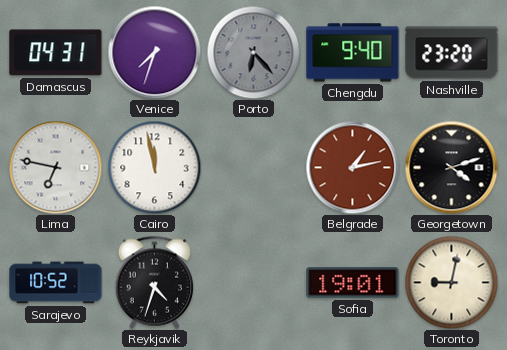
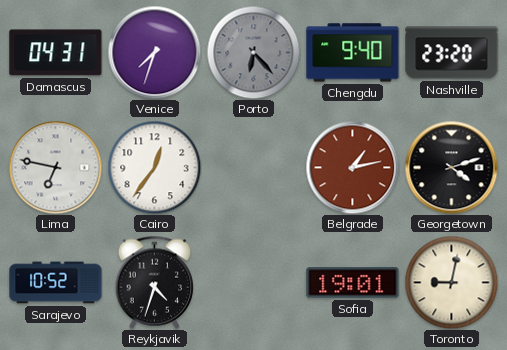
Cairo: 11:58 -> 12:36 (154, 167)
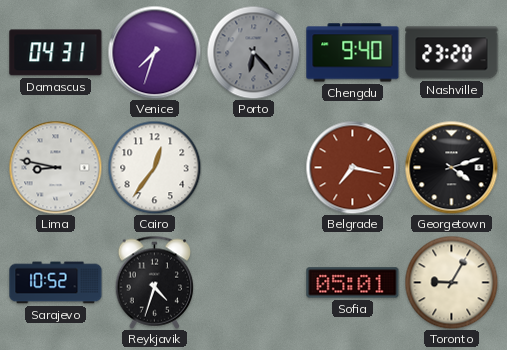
Lima: 6:47 -> 8:47 (55, 167)
Belgrade: 1:13 -> 7:17 (352, 167)
Sofia: 19:01 -> 05:01 (353, 283)
Toronto: 9:02 -> 9:05 (451, 282)
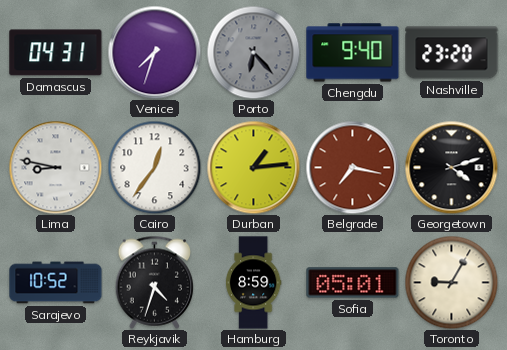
Durban: none -> 1:14 (253, 167)
Hamburg: none -> 8:59 (253, 283)
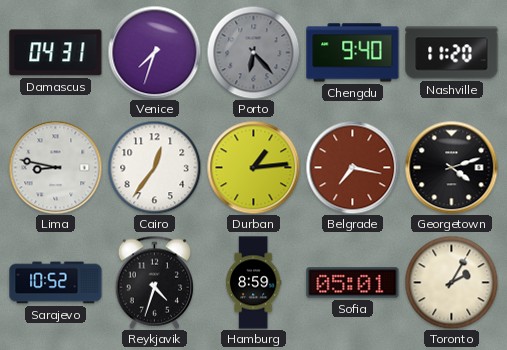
Nashville: 23:20 -> 11:20 (452, 53)
Toronto: 9:05 -> 2:05 (451, 282)
